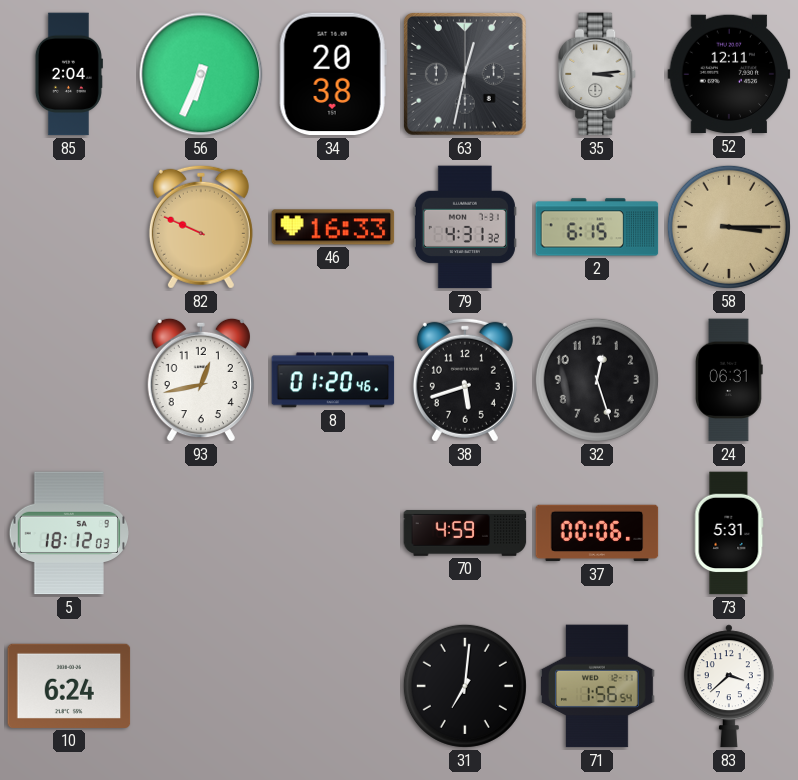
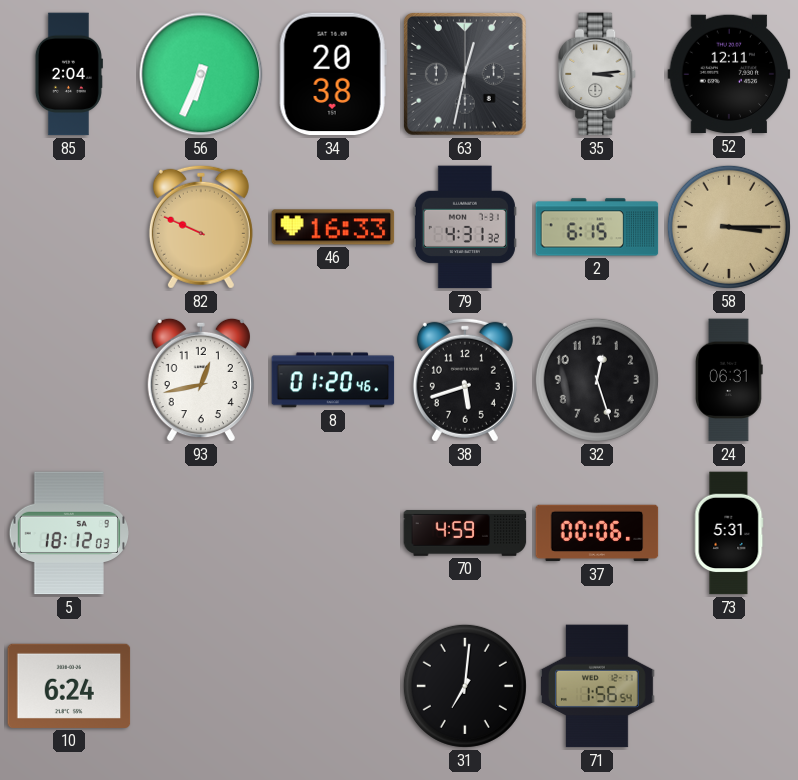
83: 3:38 -> none (729, 686)
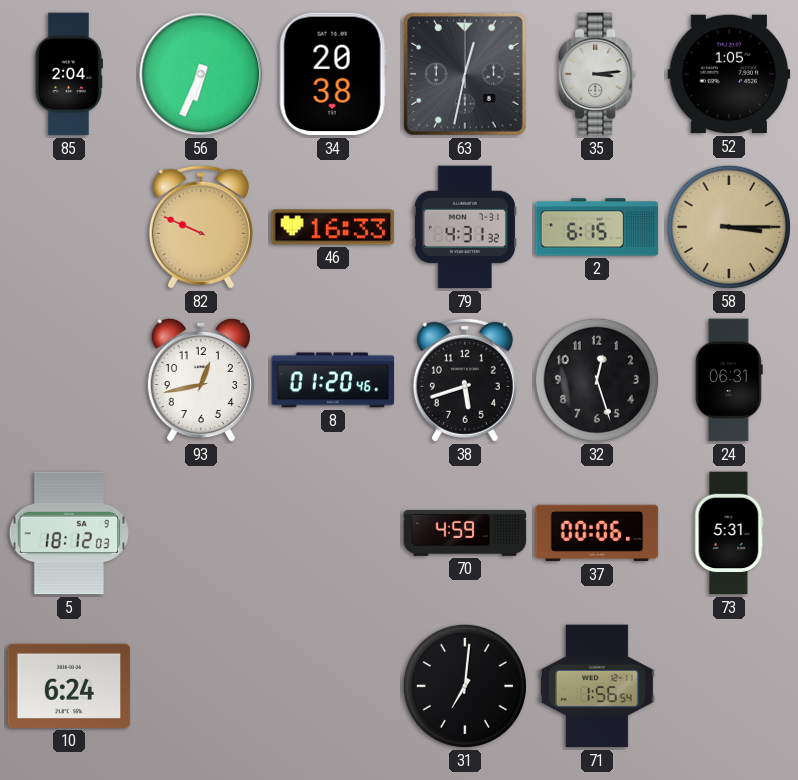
52: 12:11 -> 1:05 (729, 74)
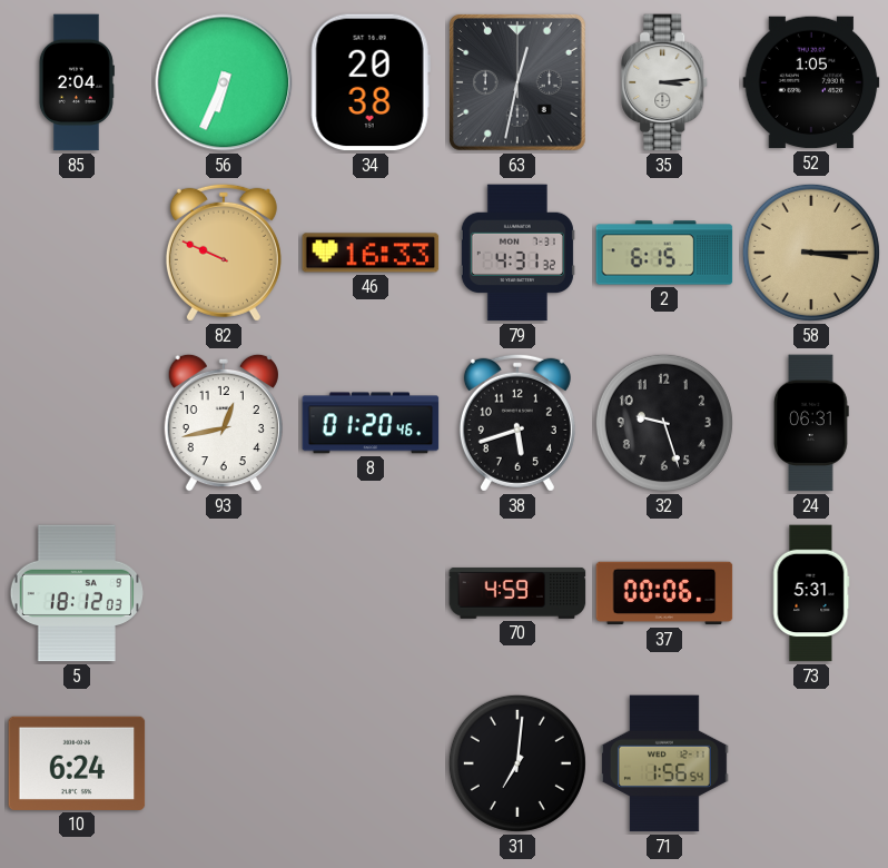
32: 12:27 -> 9:27 (664, 423)
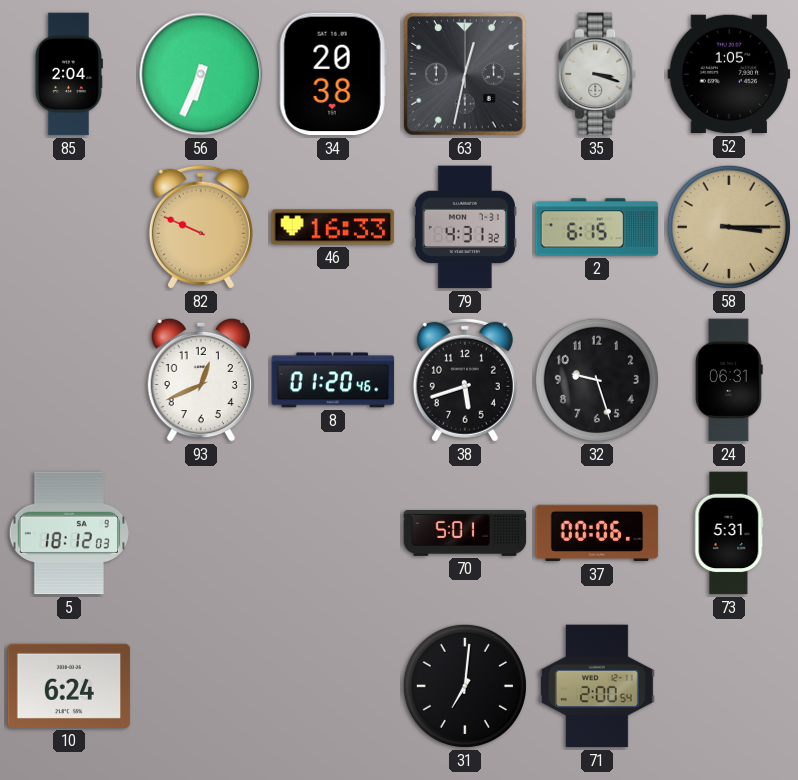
35: 3:14 -> 3:18 (598, 74)
93: 12:43 -> 12:41 (201, 380)
70: 4:59 -> 5:01 (465, 533)
71: 1:56 -> 2:00 (598, 686)
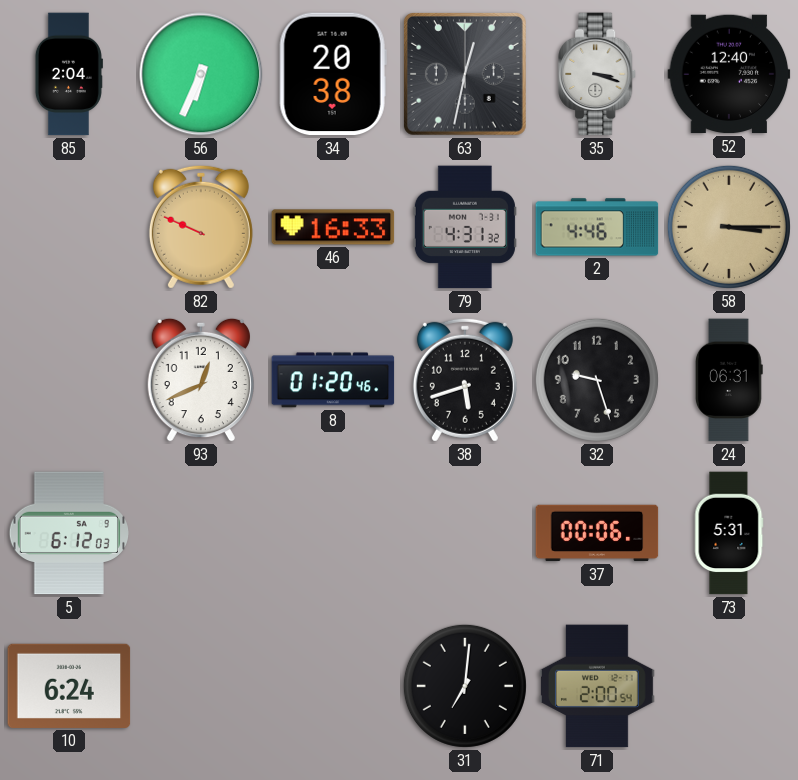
52: 1:05 -> 12:40 (729, 74)
2: 6:15 -> 4:46 (597, 227)
5: 18:12 -> 6:12 (68, 533)
70: 5:01 -> none (465, 533)
